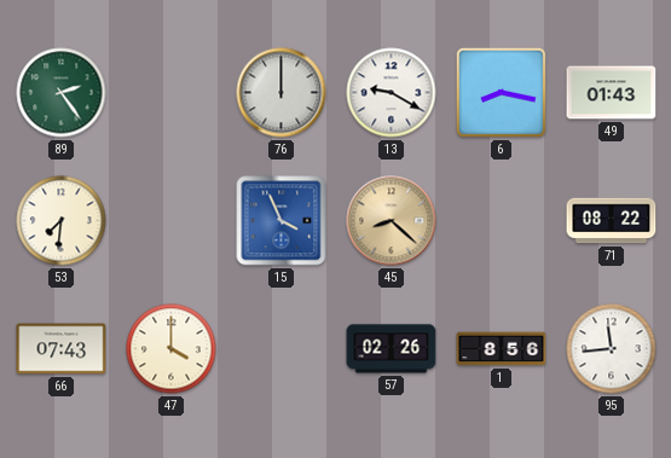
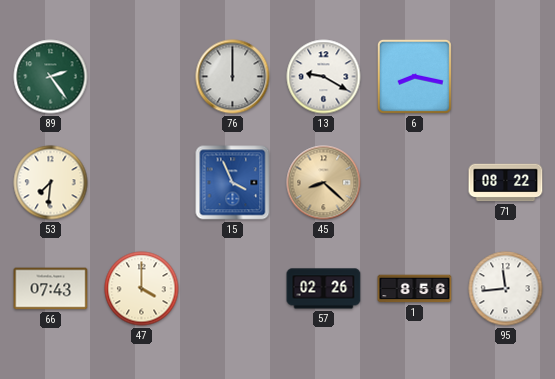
49: 01:43 -> none (612, 93)
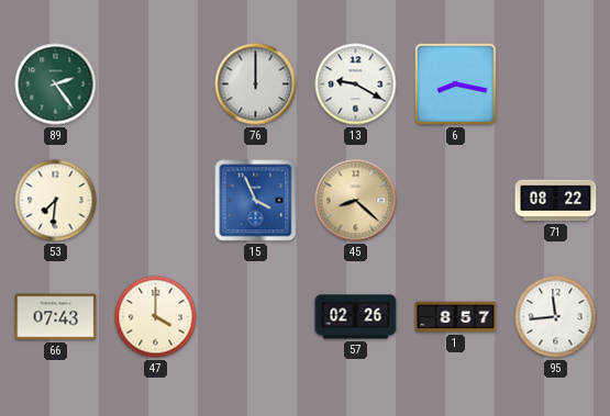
1: 8:56 -> 8:57 (456, 317)
